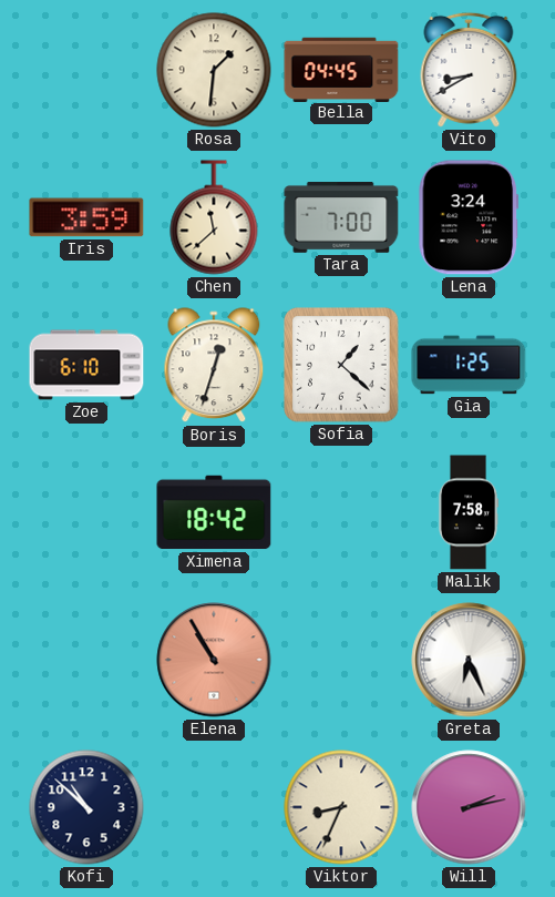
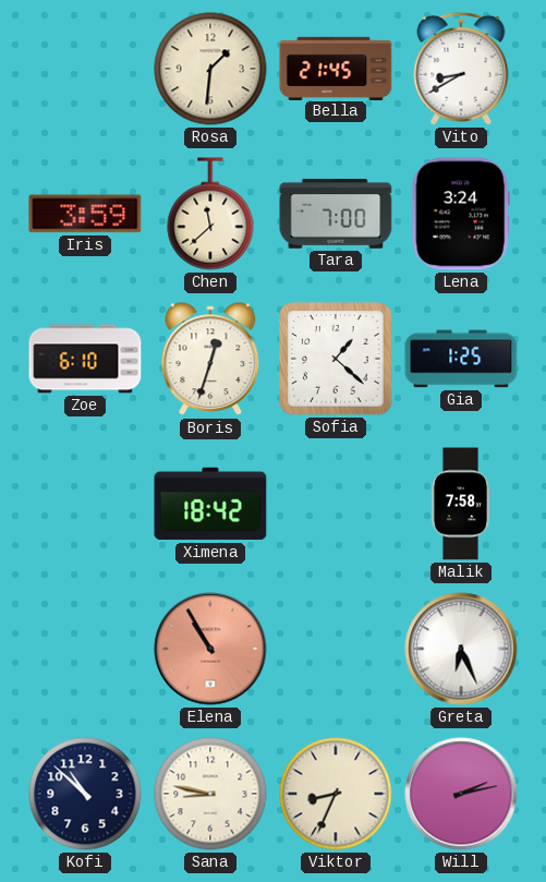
Bella: 04:45 -> 21:45 (336, 68)
Sana: none -> 8:47 (210, 794)
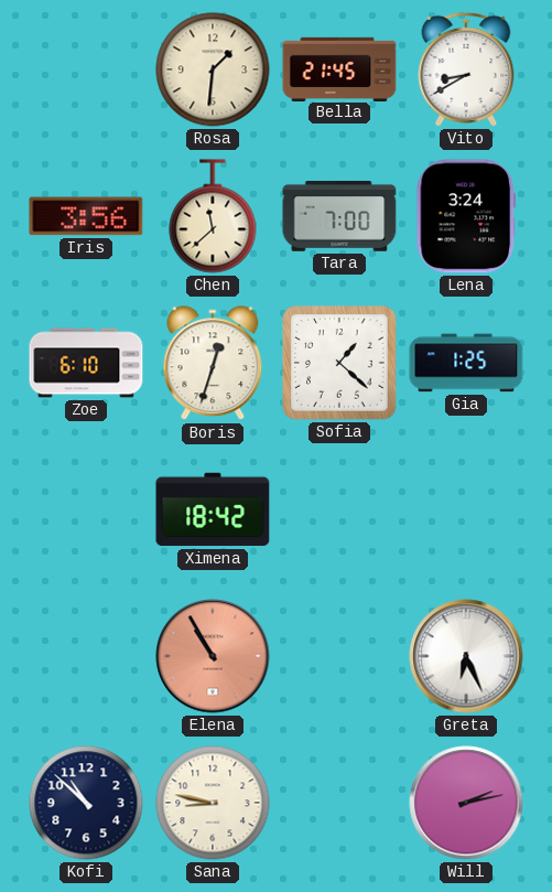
Iris: 3:59 -> 3:56 (86, 216)
Malik: 7:58 -> none (460, 504)
Viktor: 8:34 -> none (336, 794)
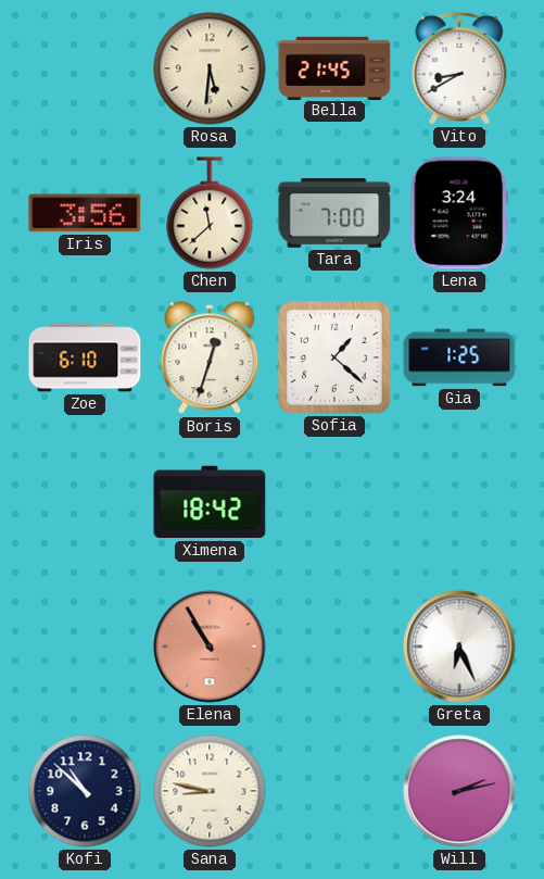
Rosa: 1:31 -> 5:31 (210, 68)
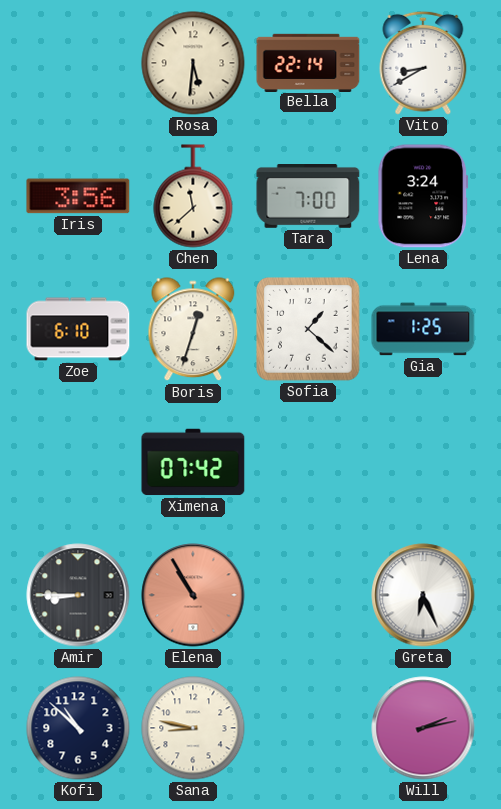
Bella: 21:45 -> 22:14 (308, 62)
Ximena: 18:42 -> 07:42 (193, 462)
Amir: none -> 8:45 (78, 595)
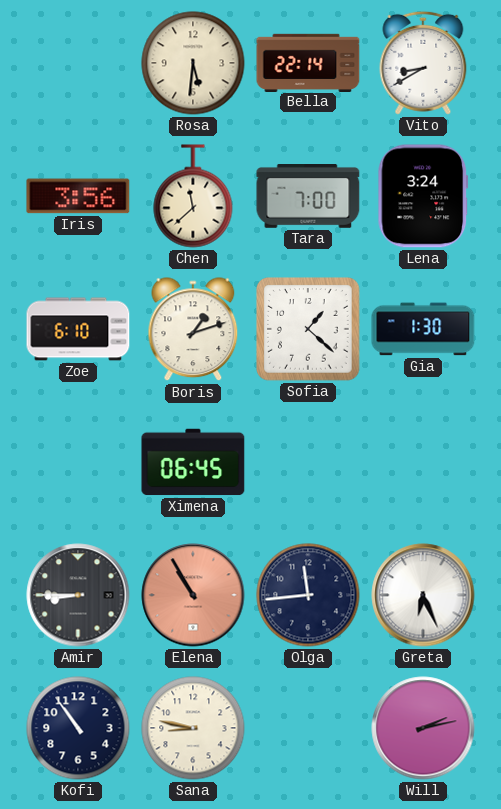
Boris: 12:33 -> 1:12 (193, 330)
Gia: 1:25 -> 1:30 (423, 329)
Ximena: 07:42 -> 06:45 (193, 462)
Olga: none -> 11:44 (308, 595)
Kofi: 10:52 -> 10:54 (78, 728)
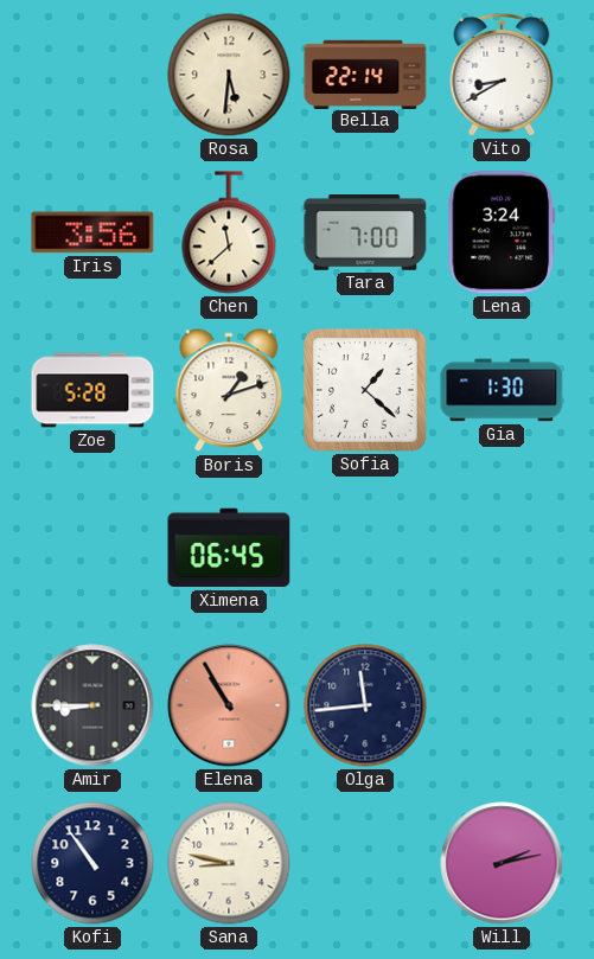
Zoe: 6:10 -> 5:28 (92, 390)
Greta: 6:26 -> none (423, 595)
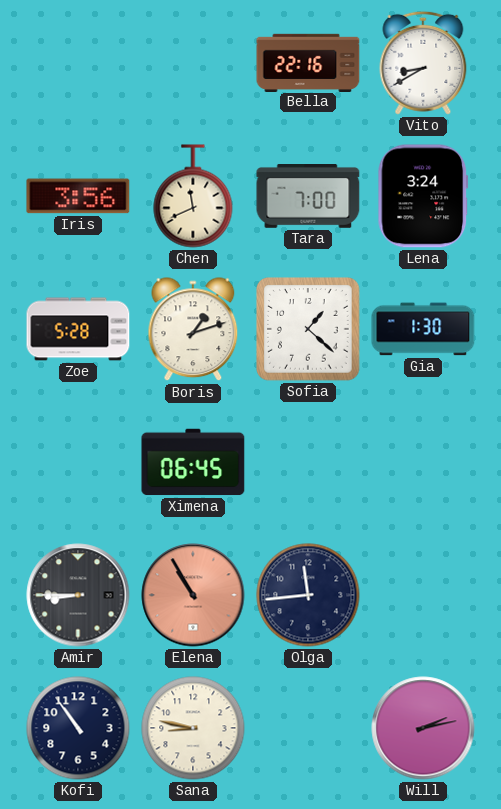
Rosa: 5:31 -> none (229, 75)
Bella: 22:14 -> 22:16 (308, 62)
Chen: 11:38 -> 11:41 (193, 196)
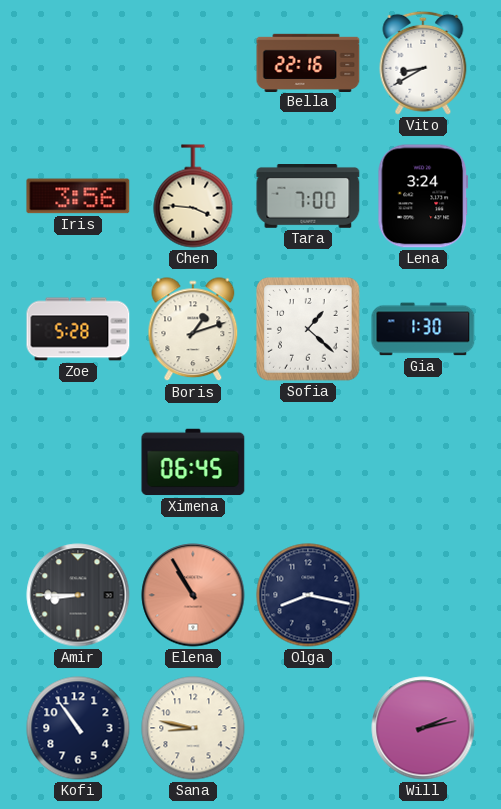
Chen: 11:41 -> 3:46 (193, 196)
Olga: 11:44 -> 8:17 (308, 595)
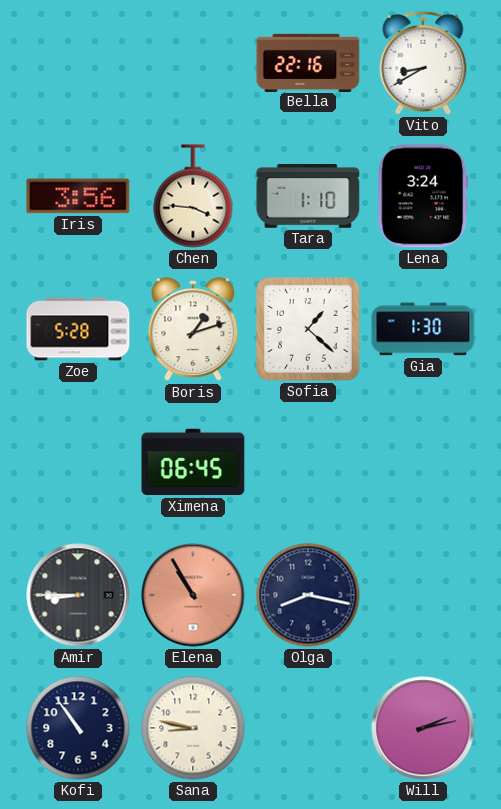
Tara: 7:00 -> 1:10 (308, 197)
